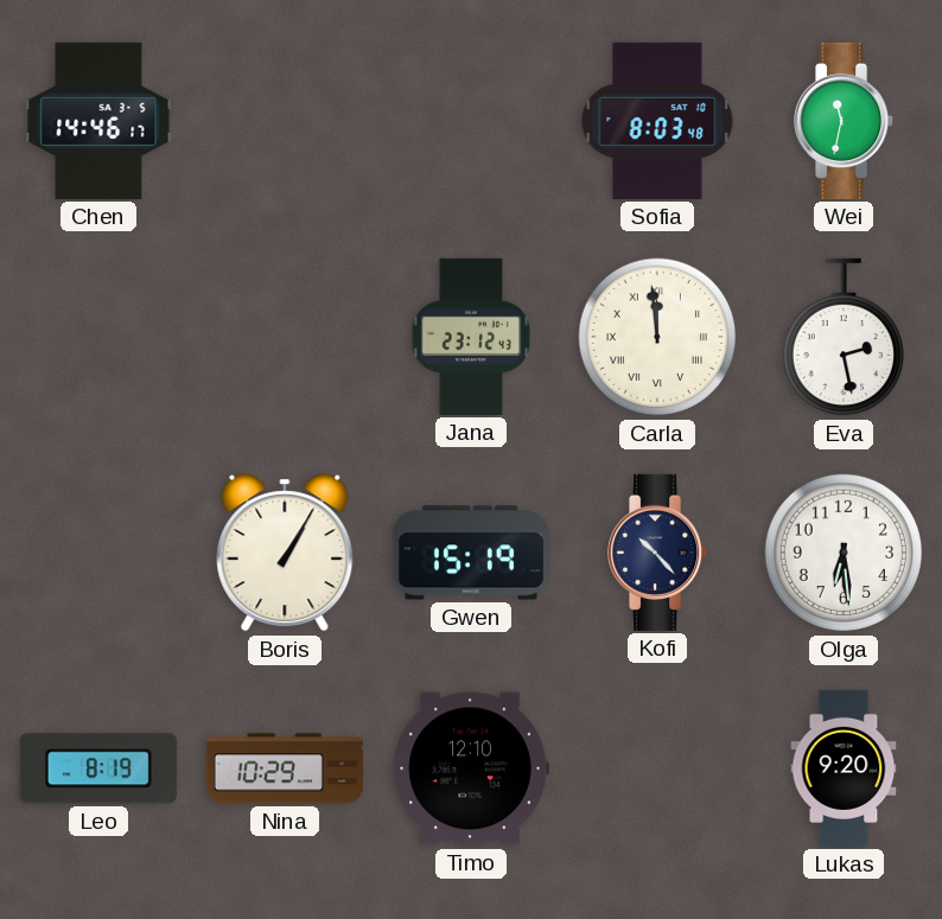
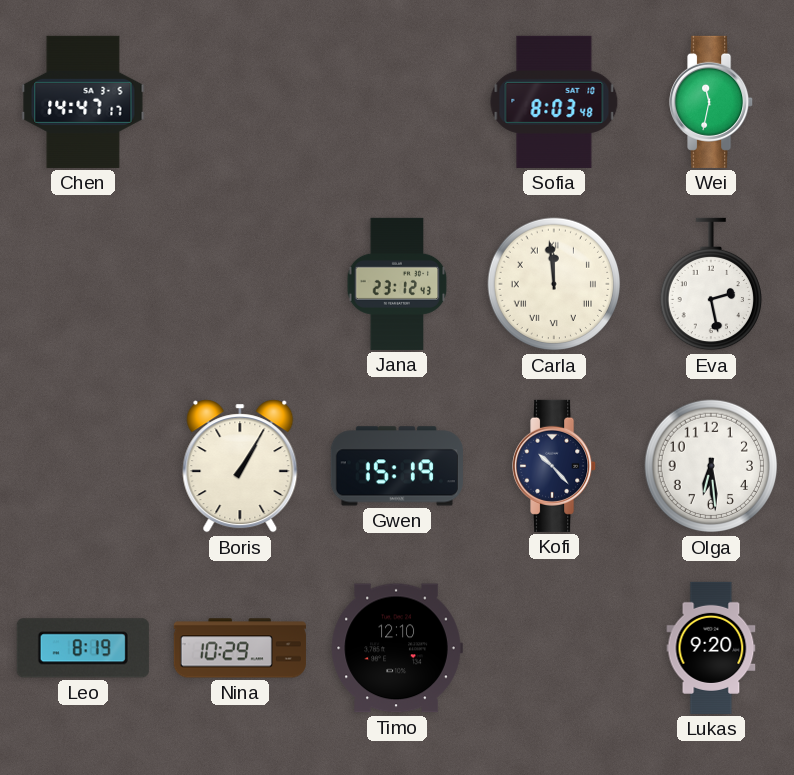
Chen: 14:46 -> 14:47 (83, 102)
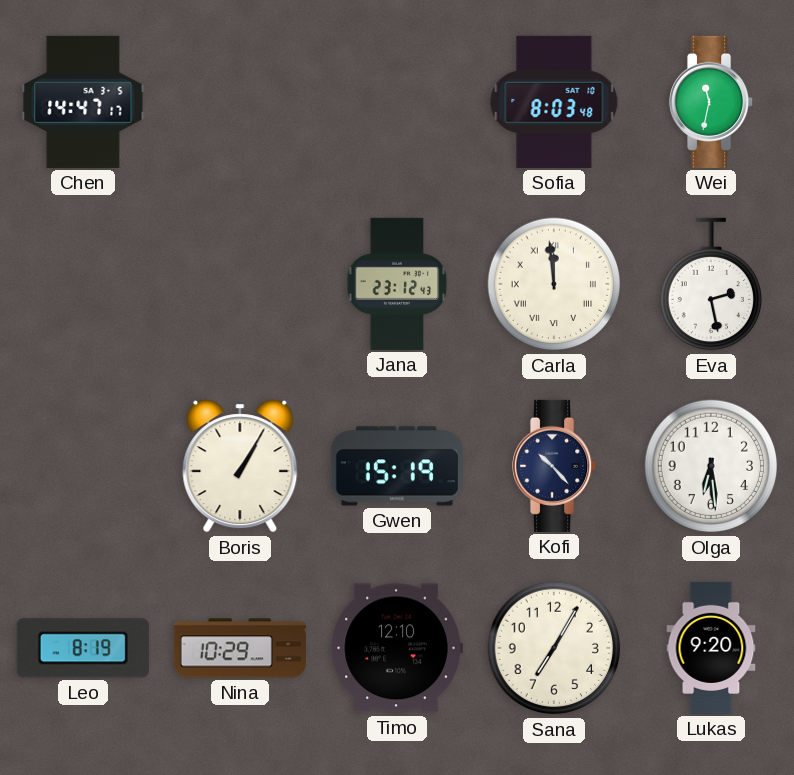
Sana: none -> 7:05 (554, 648)
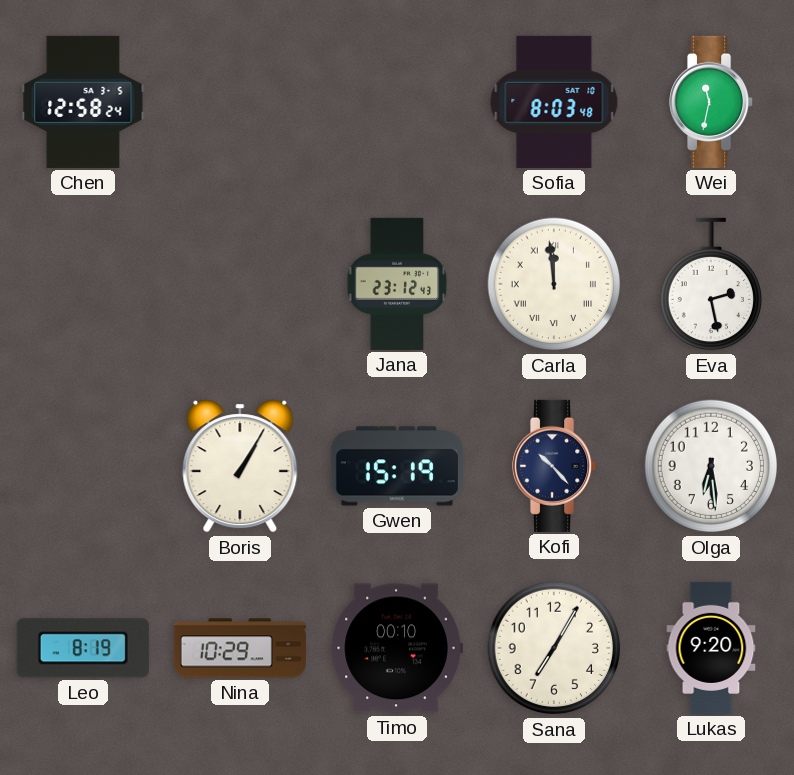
Chen: 14:47 -> 12:58 (83, 102)
Timo: 12:10 -> 00:10 (397, 648)
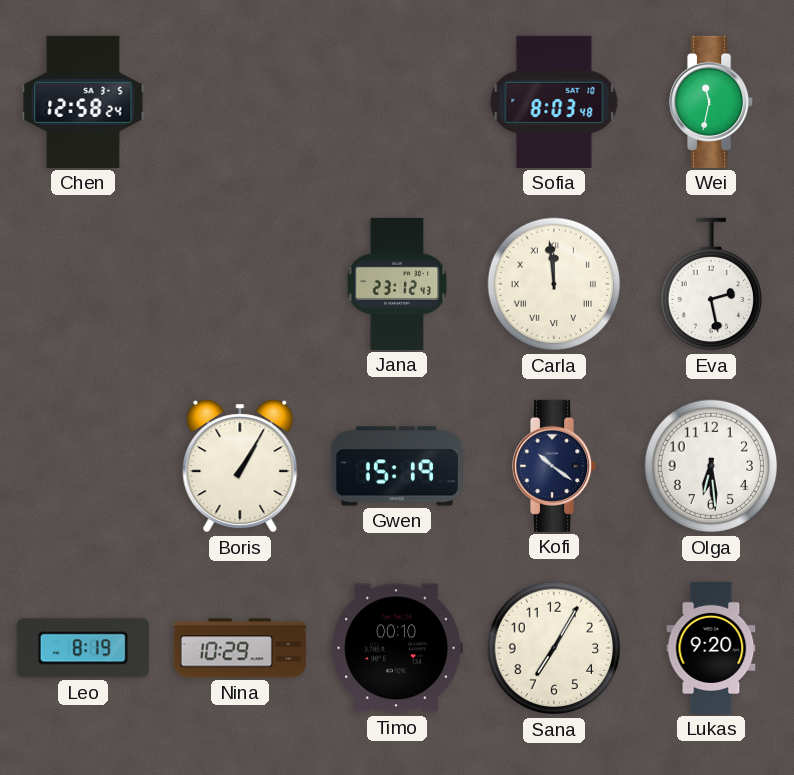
Kofi: 10:23 -> 10:21 (555, 466)
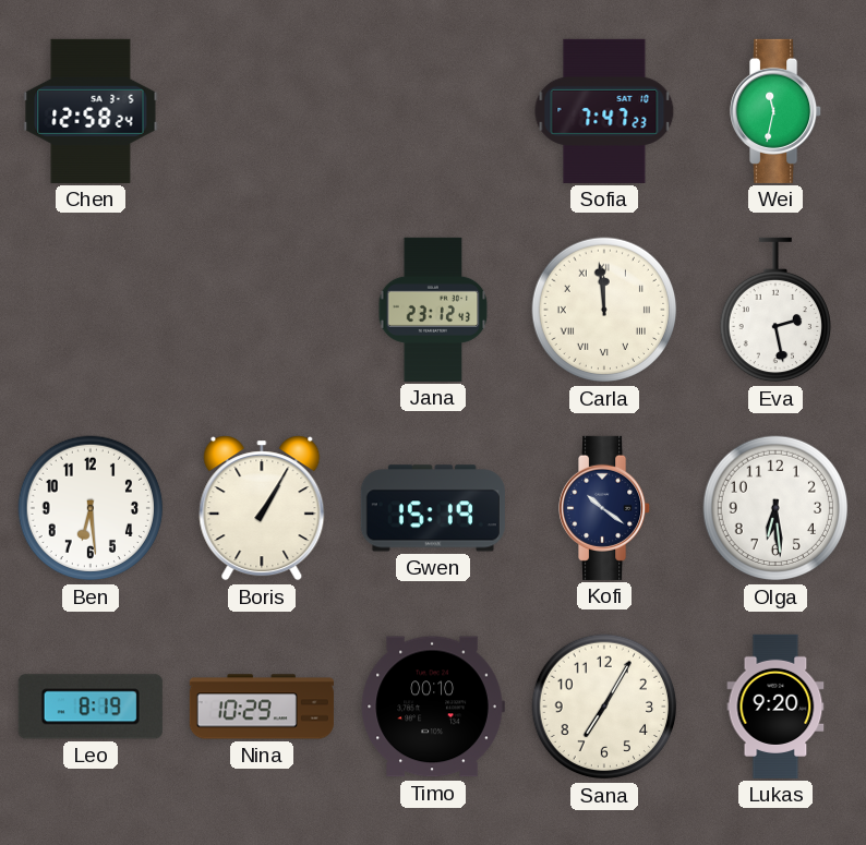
Sofia: 8:03 -> 7:47 (604, 111)
Ben: none -> 6:29 (91, 508)
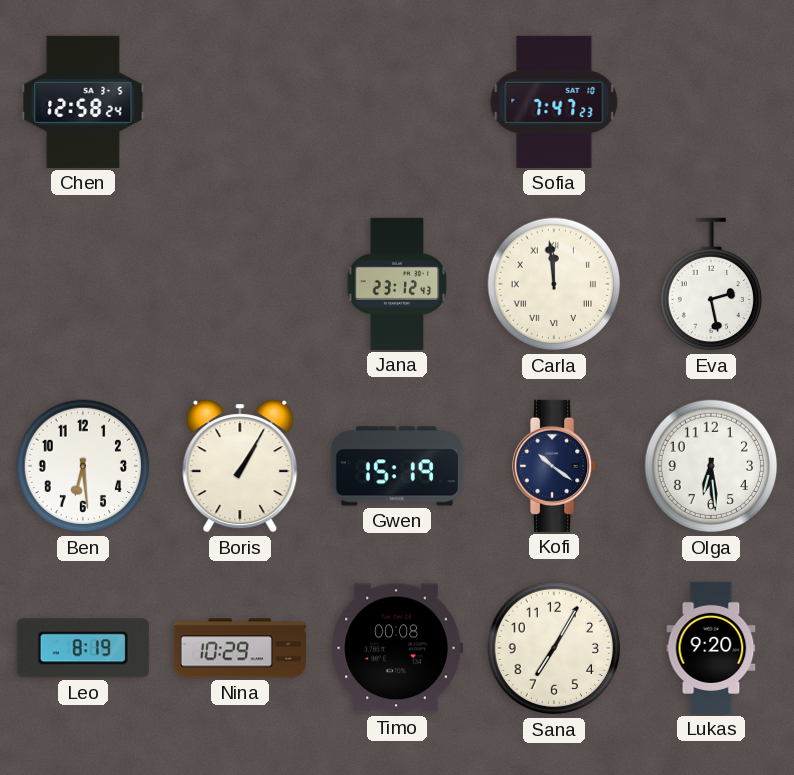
Wei: 11:32 -> none (777, 111)
Timo: 00:10 -> 00:08 (397, 648)
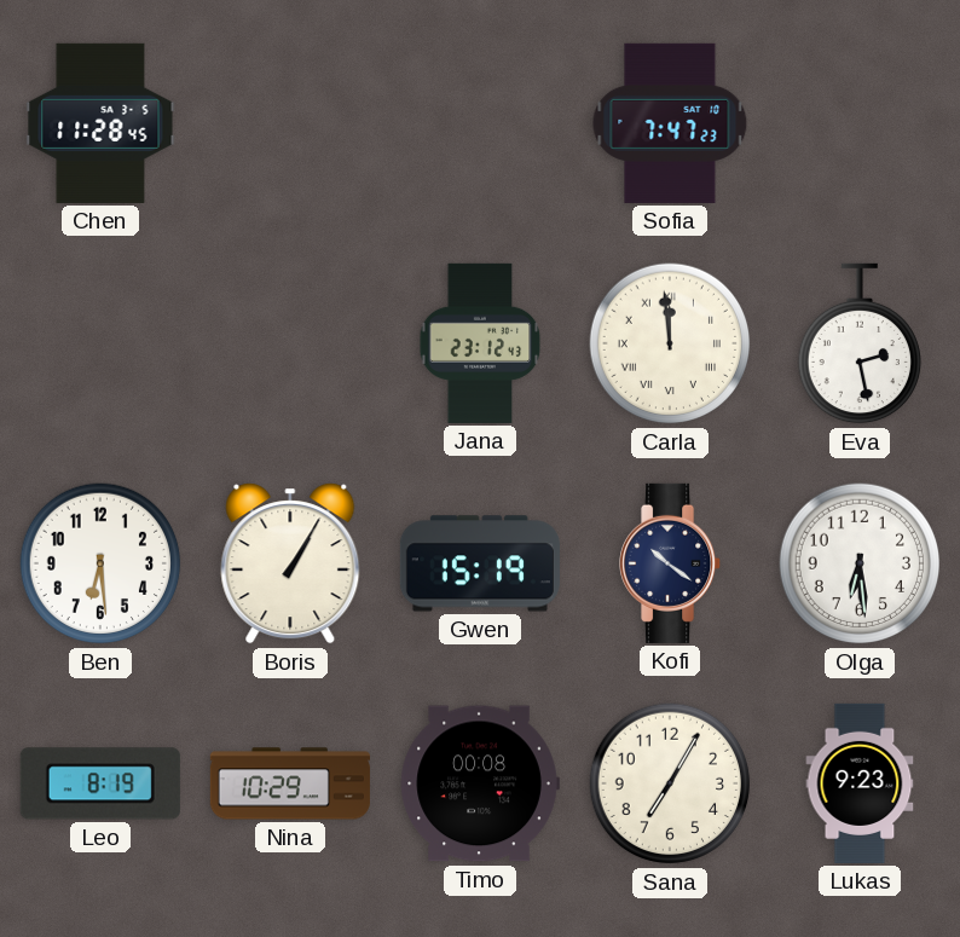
Chen: 12:58 -> 11:28 (100, 123)
Lukas: 9:20 -> 9:23 (860, 783)
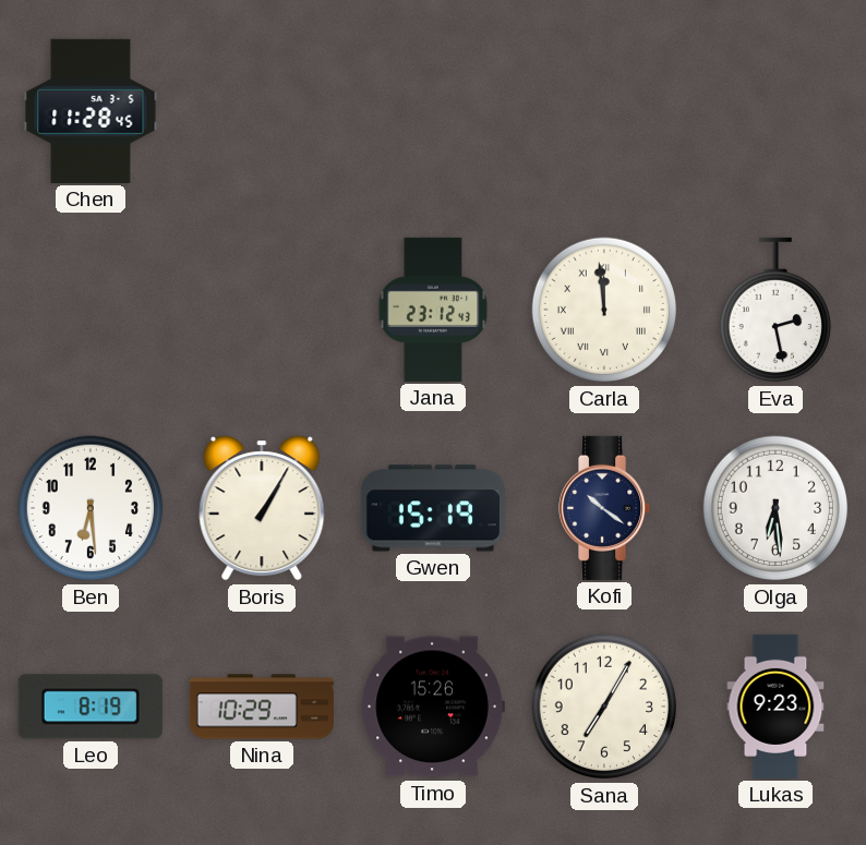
Sofia: 7:47 -> none (670, 123)
Timo: 00:08 -> 15:26 (433, 707)
